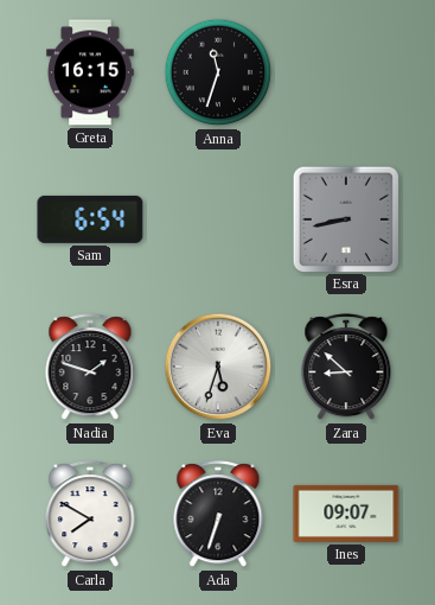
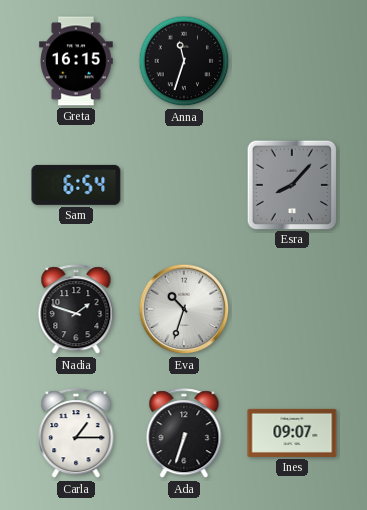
Esra: 8:43 -> 8:07 (291, 184)
Eva: 5:33 -> 10:33 (184, 309)
Zara: 8:52 -> none (346, 368)
Carla: 7:50 -> 1:15 (76, 434)
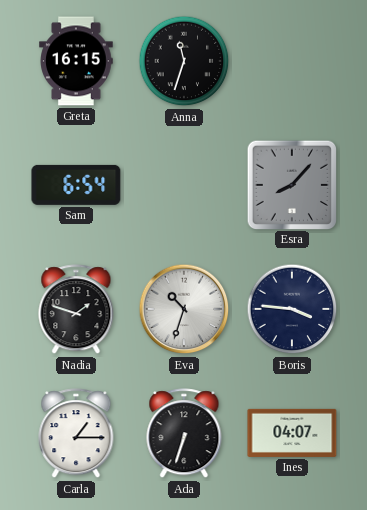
Boris: none -> 3:46 (292, 309)
Ines: 09:07 -> 04:07 (292, 433)
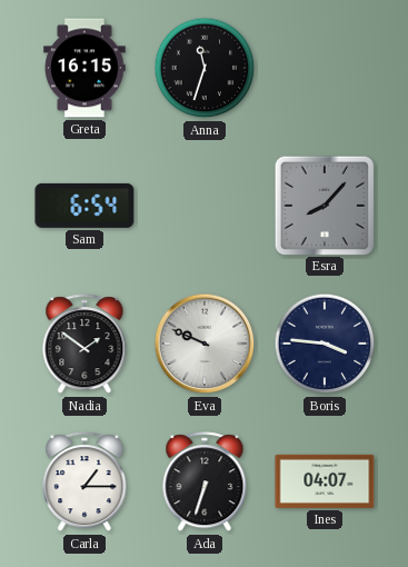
Nadia: 1:48 -> 1:51 (84, 345)
Eva: 10:33 -> 9:49 (205, 344)
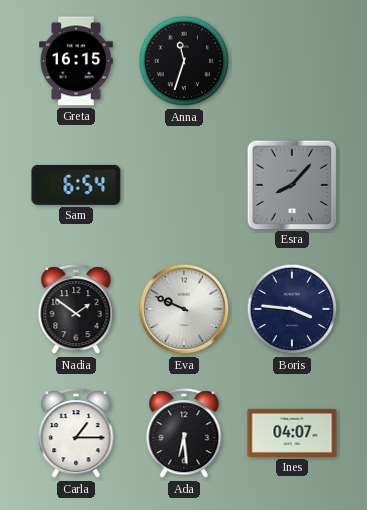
Ada: 6:33 -> 6:29 (184, 434)
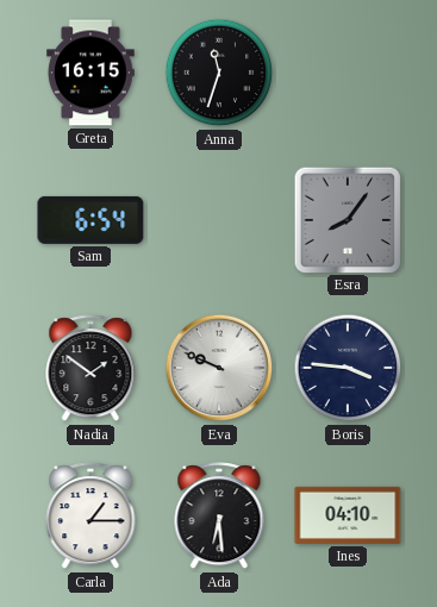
Esra: 8:07 -> 8:06 (347, 219)
Ines: 04:07 -> 04:10 (348, 515)
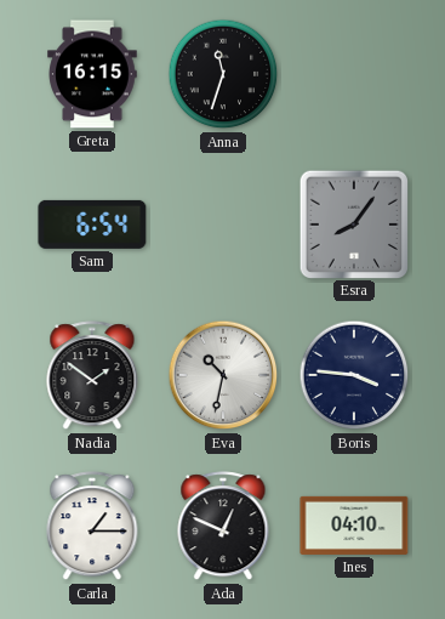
Eva: 9:49 -> 10:32 (223, 375)
Ada: 6:29 -> 12:49 (223, 527)
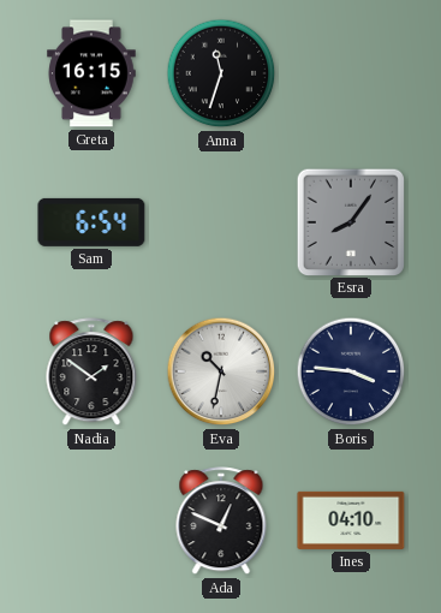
Carla: 1:15 -> none (92, 527)
